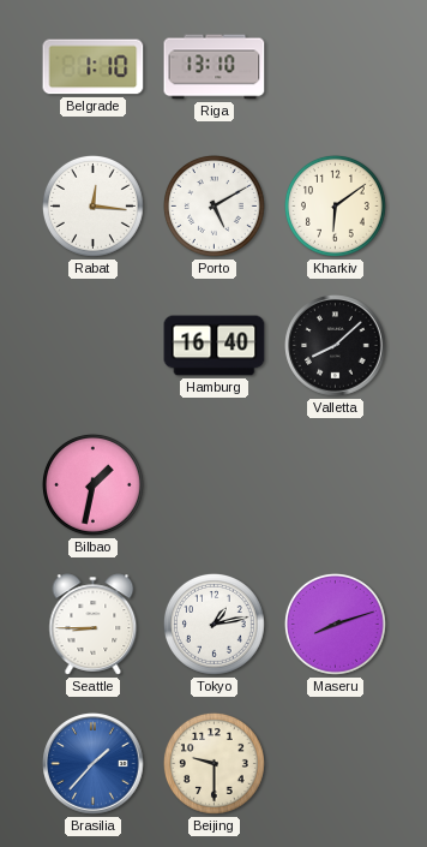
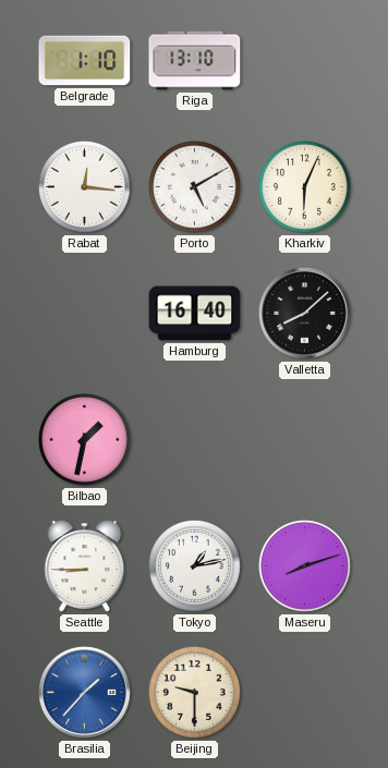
Kharkiv: 6:09 -> 6:04 (304, 186)
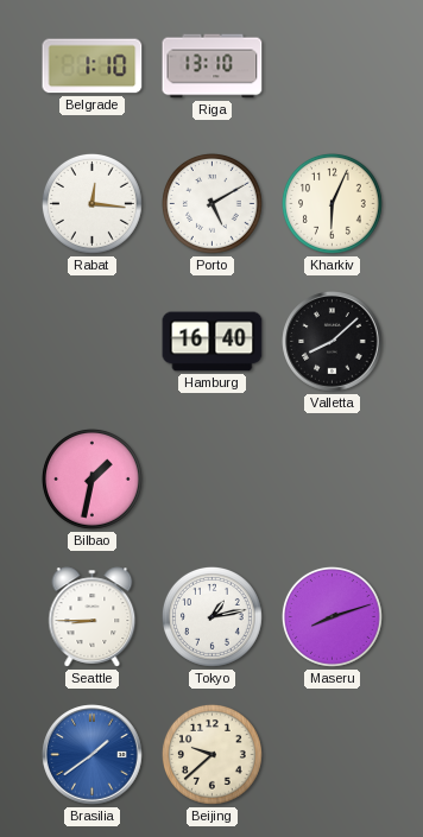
Brasilia: 1:37 -> 1:39 (93, 755)
Beijing: 9:30 -> 9:38 (211, 754)
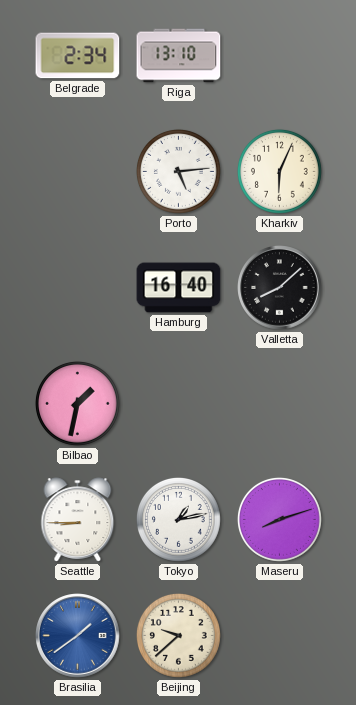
Belgrade: 1:10 -> 2:34 (78, 56)
Rabat: 12:16 -> none (91, 203)
Porto: 5:10 -> 5:14 (178, 171)
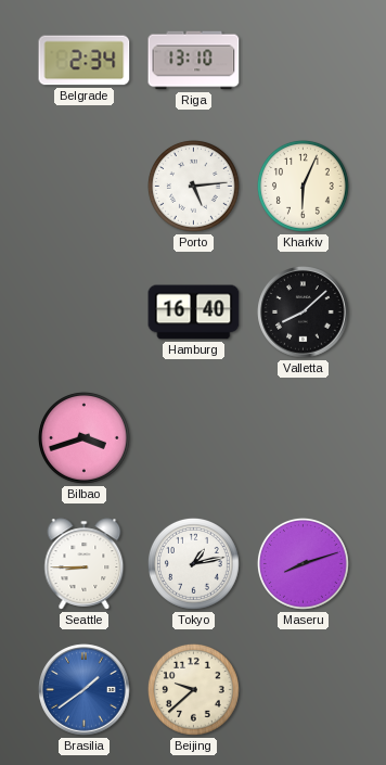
Bilbao: 1:32 -> 3:42 (83, 437)
